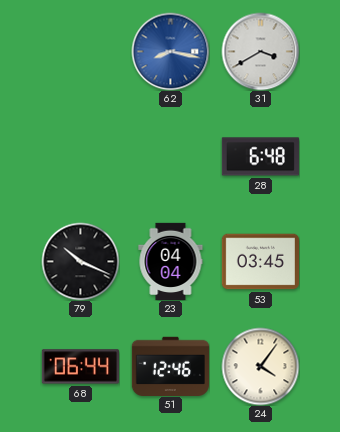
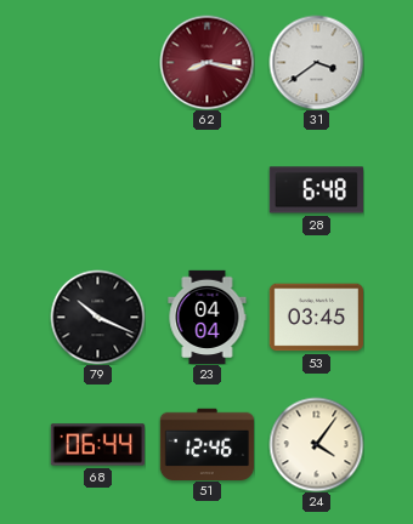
62 dial: blue -> burgundy (206, 62)
31: 3:40 -> 3:39 (316, 62)
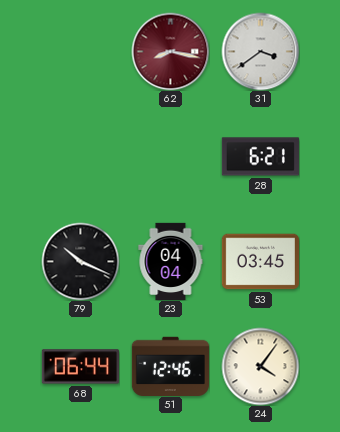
28: 6:48 -> 6:21 (260, 157)
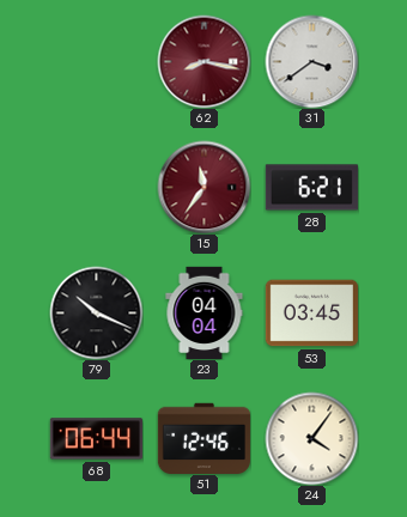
15: none -> 11:36 (203, 187)
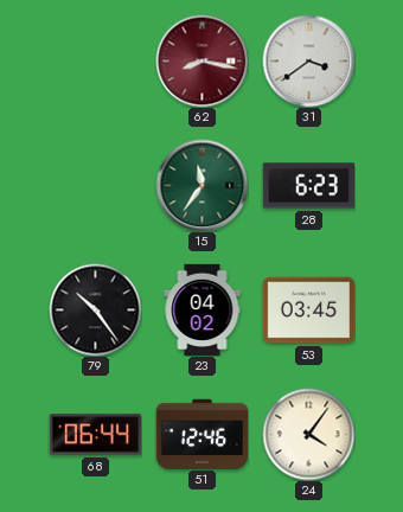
15 dial: burgundy -> green (201, 185)
28: 6:21 -> 6:23 (308, 186)
79: 10:19 -> 10:24 (95, 309)
23: 04:04 -> 04:02 (203, 309)
